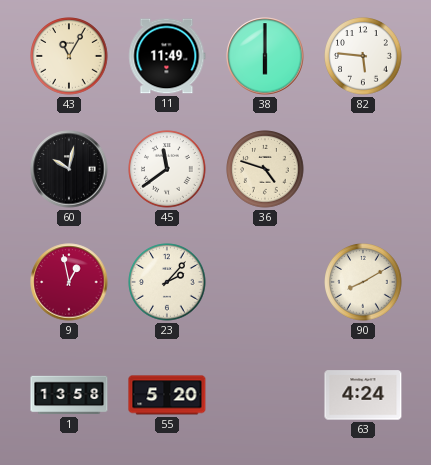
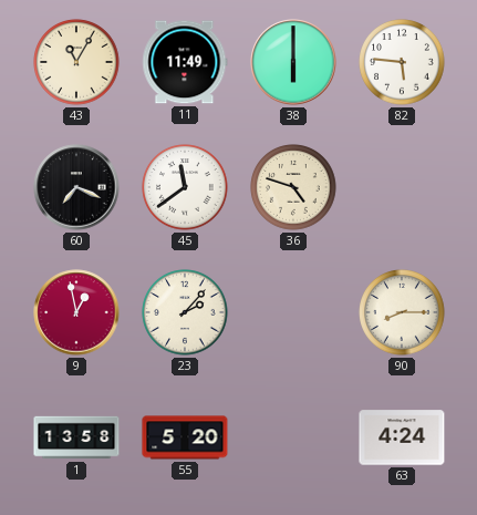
60: 10:02 -> 7:19 (76, 187)
90: 8:10 -> 8:15 (402, 312)
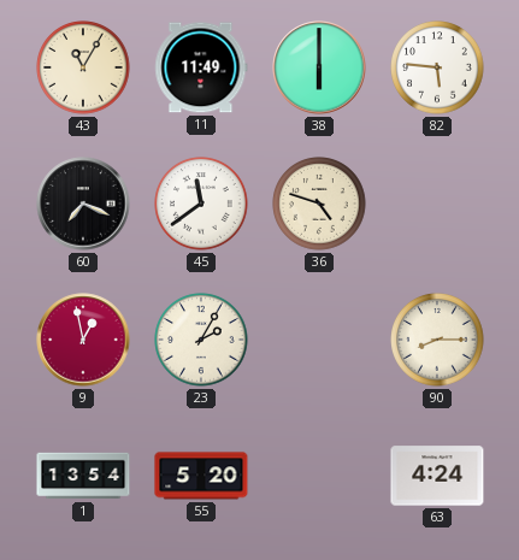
23: 2:07 -> 2:05 (201, 340)
1: 13:58 -> 13:54 (83, 476)
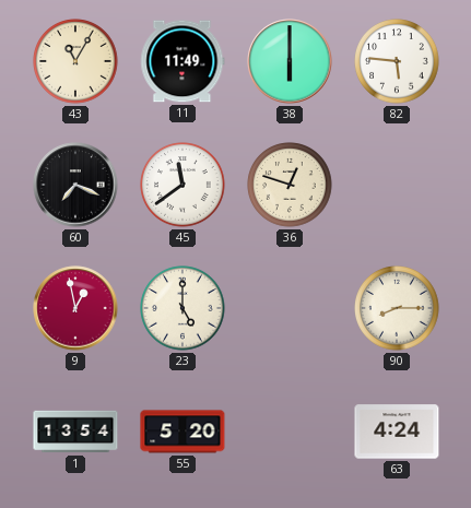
36: 4:48 -> 12:48 (290, 185)
23: 2:05 -> 5:00 (182, 308)
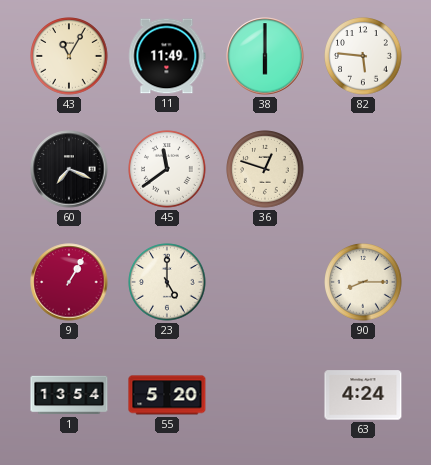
9: 12:58 -> 1:05 (69, 282)
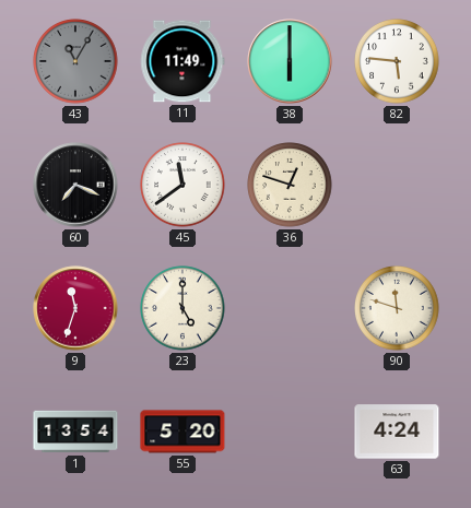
43 dial: cream -> grey (75, 61)
9: 1:05 -> 11:33 (75, 308)
90: 8:15 -> 11:48 (397, 308)
